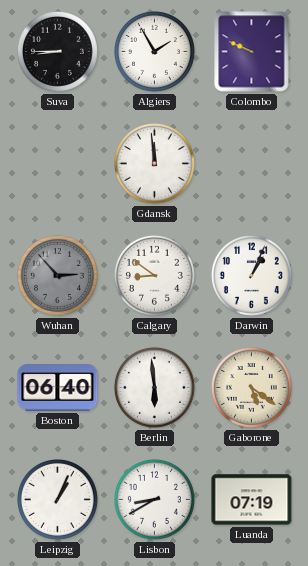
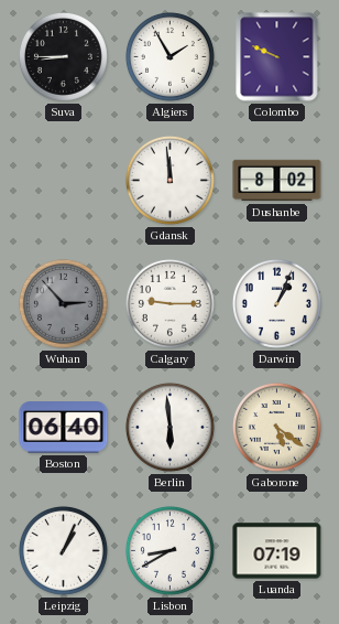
Dushanbe: none -> 8:02 (277, 181)
Calgary: 8:51 -> 9:15 (169, 303)
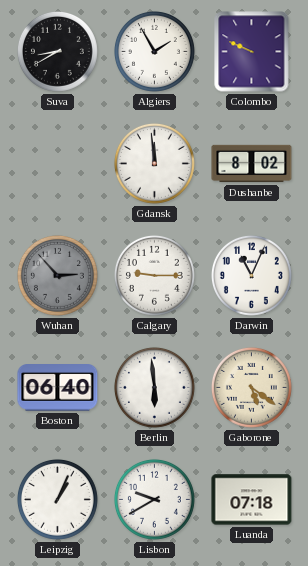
Suva: 8:45 -> 8:40 (57, 51)
Darwin: 1:04 -> 11:04 (251, 275)
Lisbon: 8:40 -> 9:40 (154, 499)
Luanda: 07:19 -> 07:18 (252, 500)
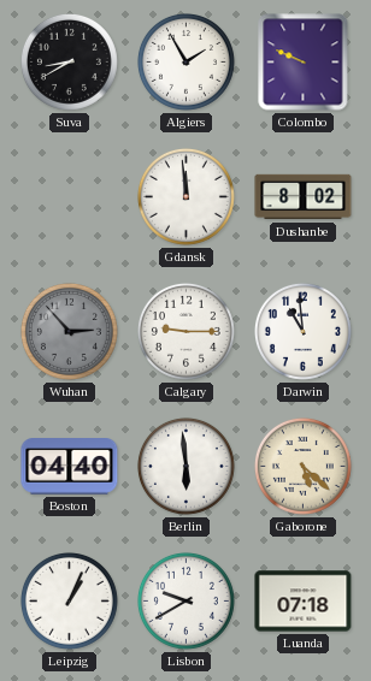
Darwin: 11:04 -> 10:59 (302, 331)
Boston: 06:40 -> 04:40 (70, 467)
Gaborone: 5:21 -> 5:22 (302, 466)
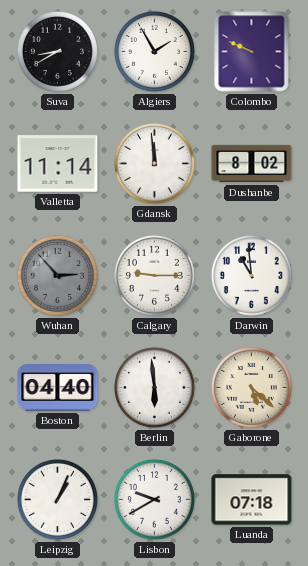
Valletta: none -> 11:14 (58, 164)
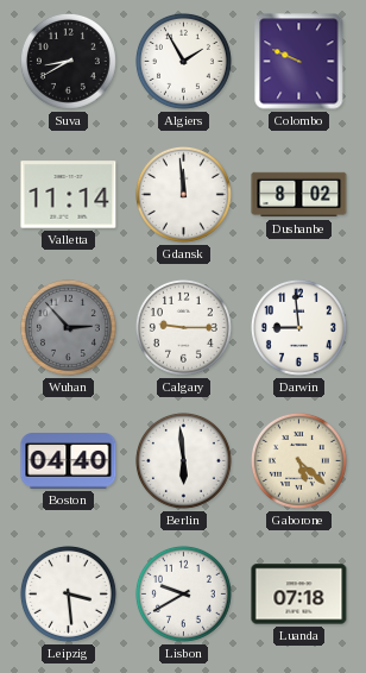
Darwin: 10:59 -> 8:59 (298, 327)
Leipzig: 1:04 -> 3:29 (68, 593)
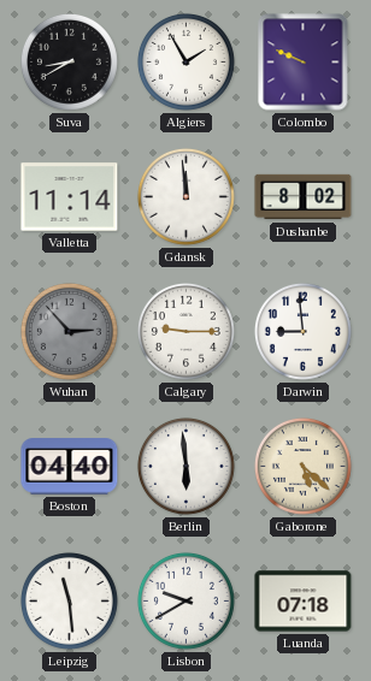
Leipzig: 3:29 -> 11:29 (69, 600)
